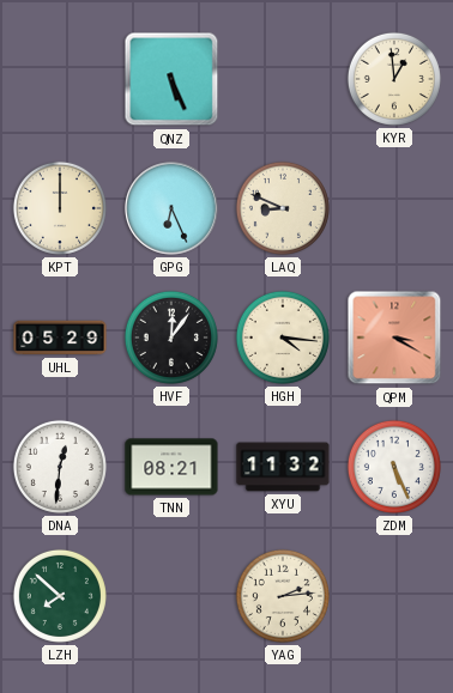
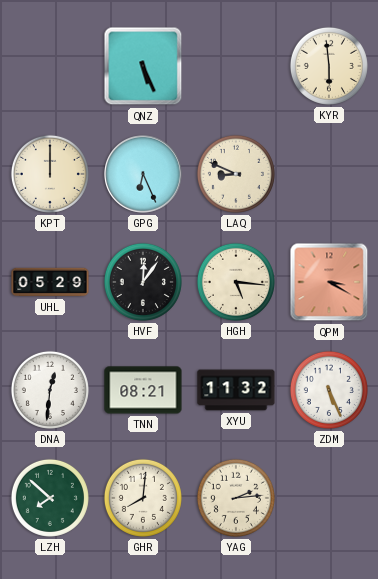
KYR: 12:59 -> 5:59 (329, 66)
HGH: 4:16 -> 5:16 (236, 282)
GHR: none -> 8:01 (143, 498)
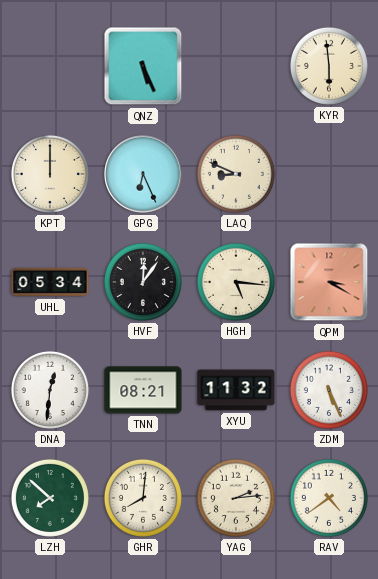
UHL: 05:29 -> 05:34 (50, 282)
RAV: none -> 4:39 (329, 498)
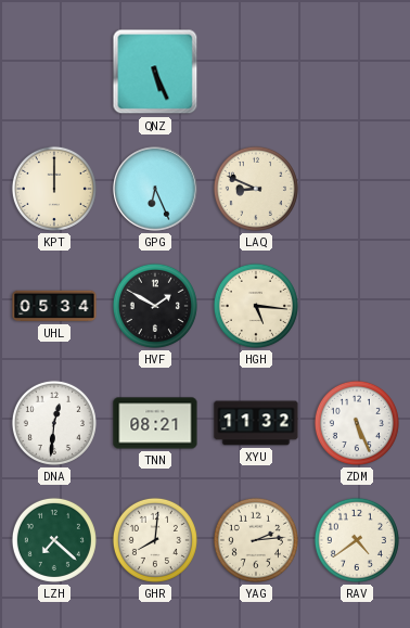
KYR: 5:59 -> none (329, 66)
HVF: 12:06 -> 1:50 (155, 306)
QPM: 3:20 -> none (329, 282)
LZH: 7:52 -> 7:22 (54, 540)
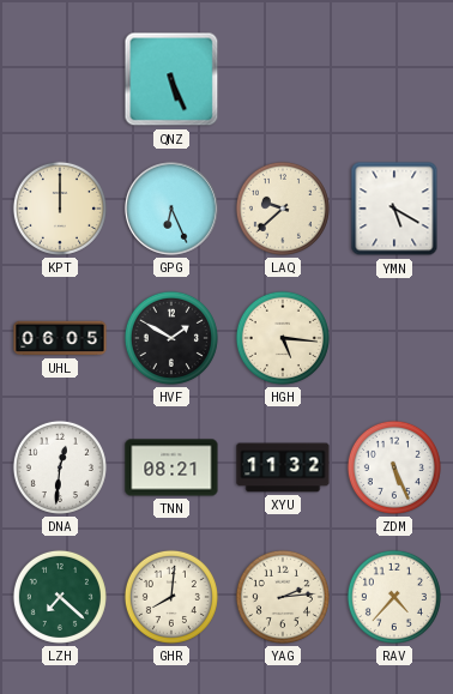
LAQ: 8:49 -> 9:38 (283, 209)
YMN: none -> 5:20 (394, 209)
UHL: 05:34 -> 06:05 (60, 338)
RAV: 4:39 -> 4:37 (394, 597)
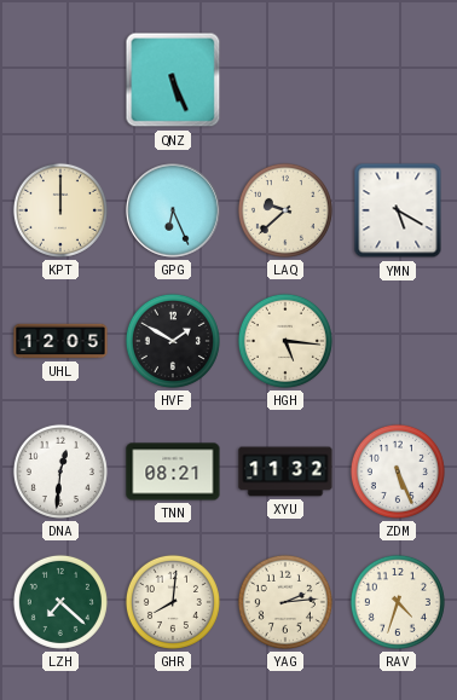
UHL: 06:05 -> 12:05 (60, 341)
RAV: 4:37 -> 4:33 (398, 602)
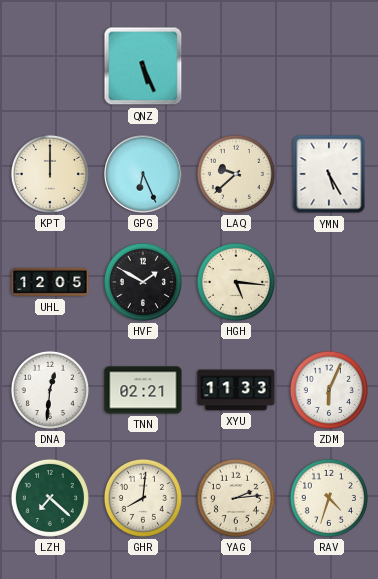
YMN: 5:20 -> 5:25 (329, 174)
TNN: 08:21 -> 02:21 (143, 390)
XYU: 11:32 -> 11:33 (236, 390)
ZDM: 5:26 -> 6:04 (329, 390)
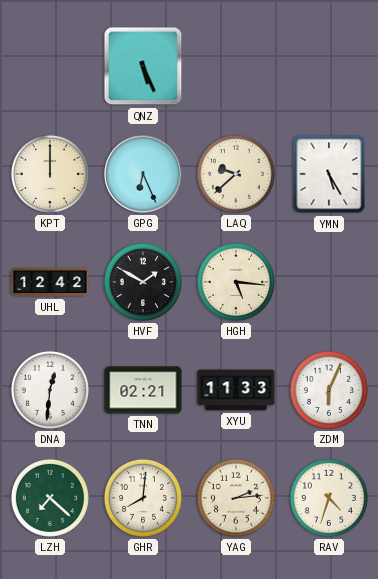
UHL: 12:05 -> 12:42 (50, 282)
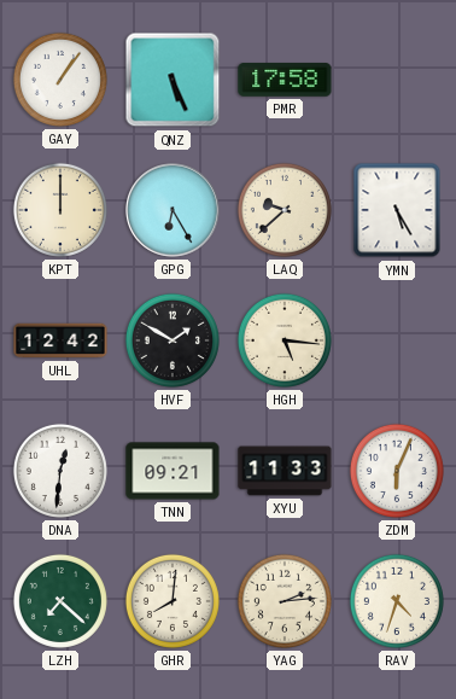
GAY: none -> 1:06 (60, 80)
PMR: none -> 17:58 (285, 80)
GPG: 6:26 -> 6:25 (173, 210)
TNN: 02:21 -> 09:21 (173, 471)
